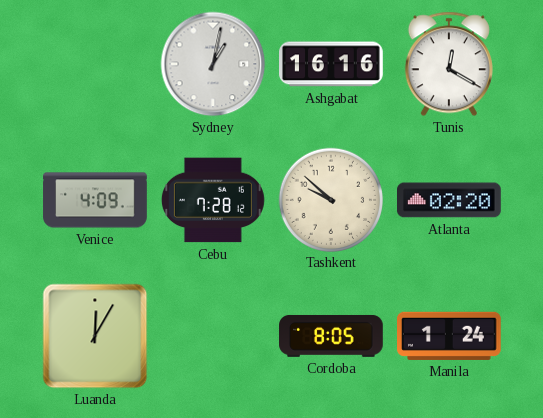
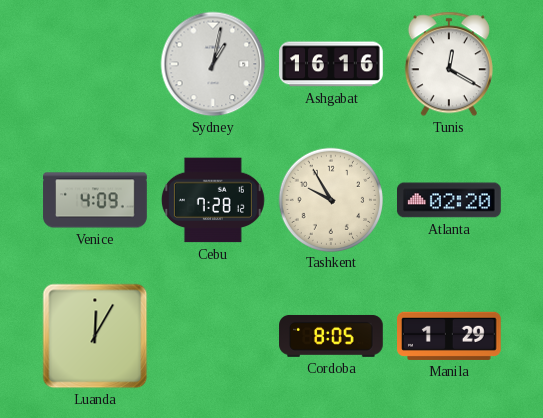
Tashkent: 9:52 -> 9:55 (330, 199)
Manila: 1:24 -> 1:29 (450, 336)
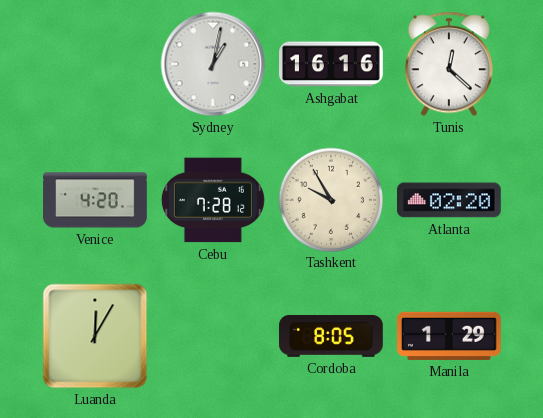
Tunis: 12:20 -> 12:22 (449, 64)
Venice: 4:09 -> 4:20 (95, 200)
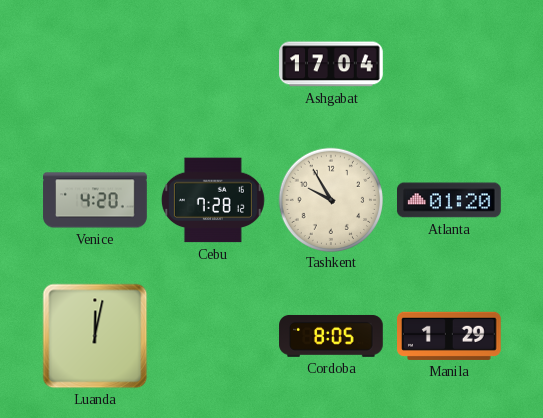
Sydney: 1:02 -> none (213, 64)
Ashgabat: 16:16 -> 17:04 (331, 64)
Tunis: 12:22 -> none (449, 64)
Atlanta: 02:20 -> 01:20 (449, 200)
Luanda: 12:05 -> 12:02 (95, 336)
